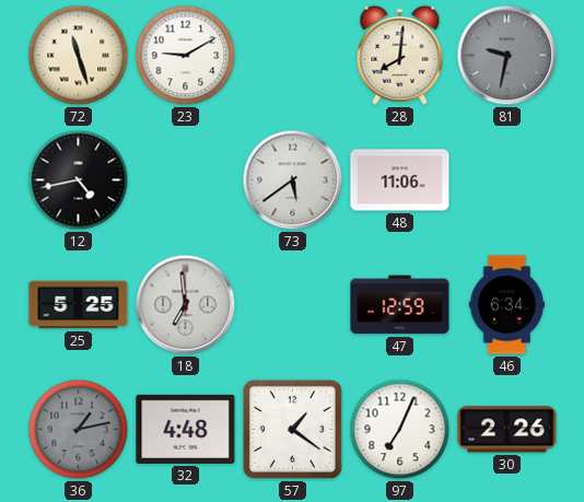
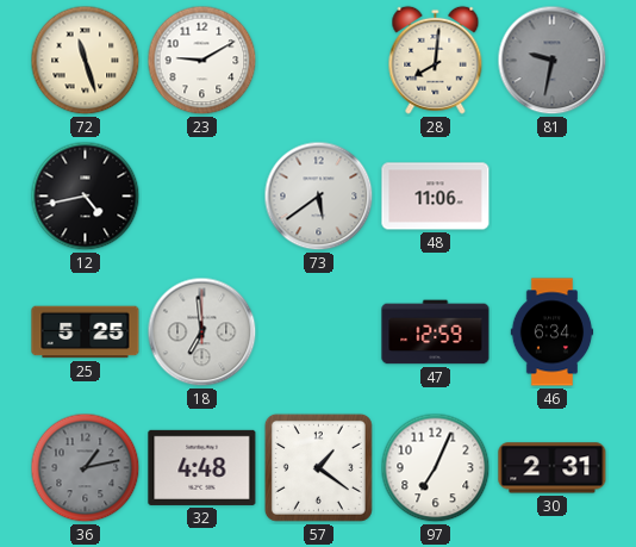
30: 2:26 -> 2:31 (553, 468)
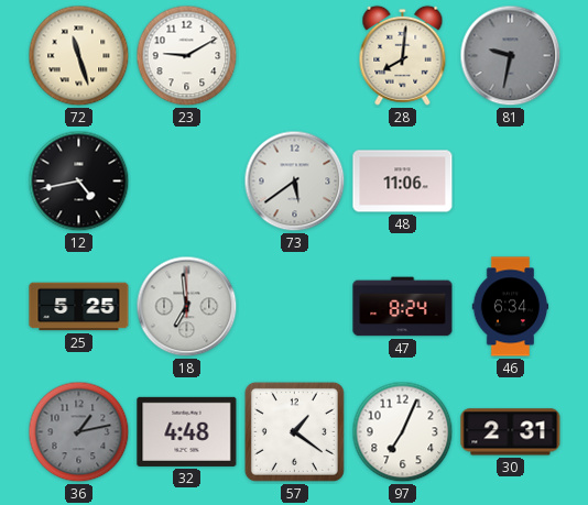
47: 12:59 -> 8:24 (403, 307)
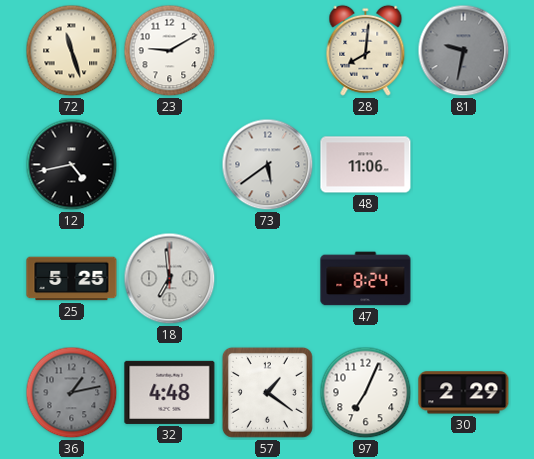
46: 6:34 -> none (511, 307)
30: 2:31 -> 2:29 (464, 393)
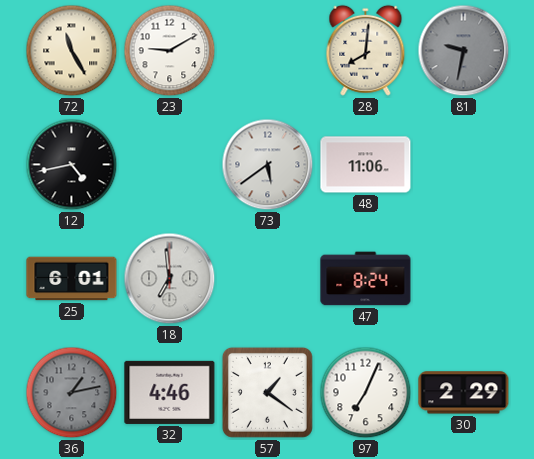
72: 11:27 -> 11:25 (72, 51)
25: 5:25 -> 6:01 (72, 279)
32: 4:48 -> 4:46 (170, 392)
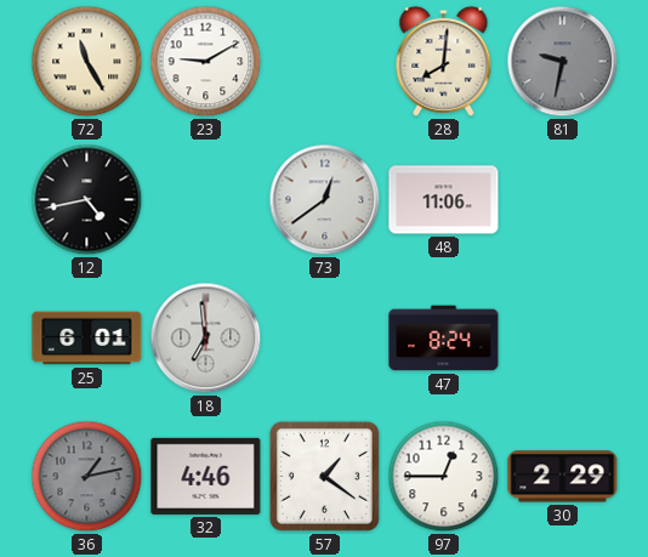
73: 5:39 -> 12:39 (325, 200)
97: 7:04 -> 12:45 (444, 477)
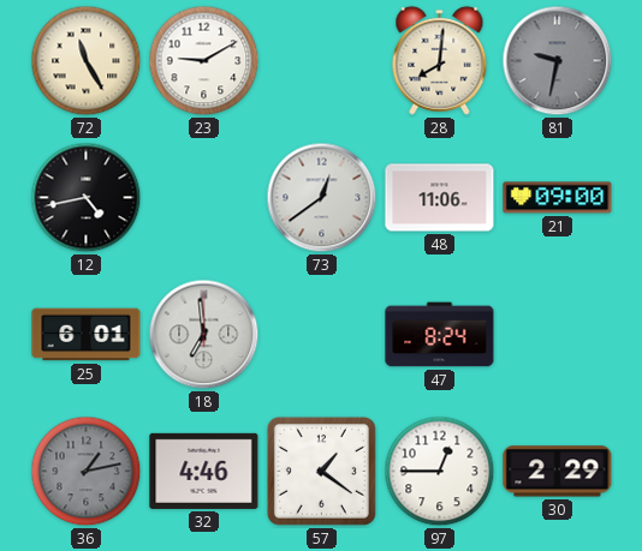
21: none -> 09:00 (558, 198)
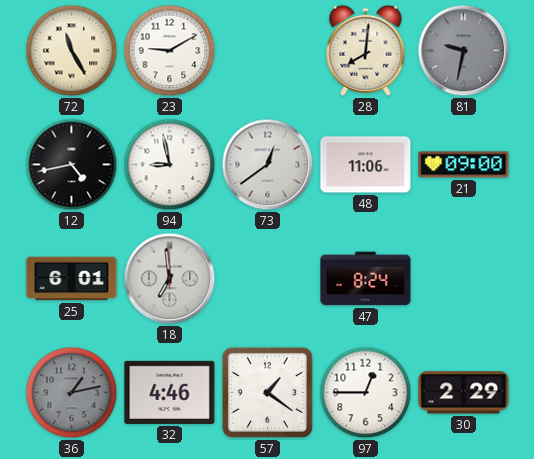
94: none -> 8:58 (170, 165)
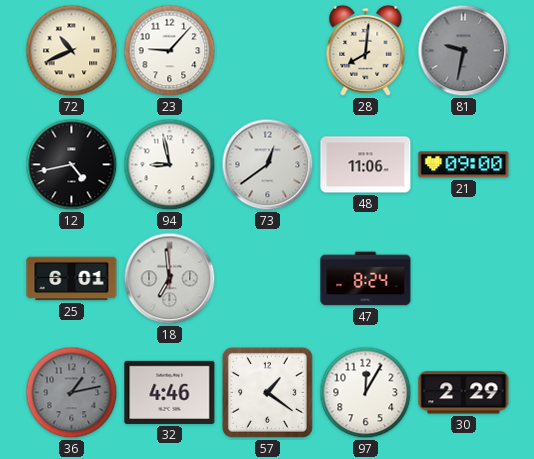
72: 11:25 -> 10:41 (72, 51)
23: 9:10 -> 9:07 (170, 51)
97: 12:45 -> 12:05 (366, 393)
